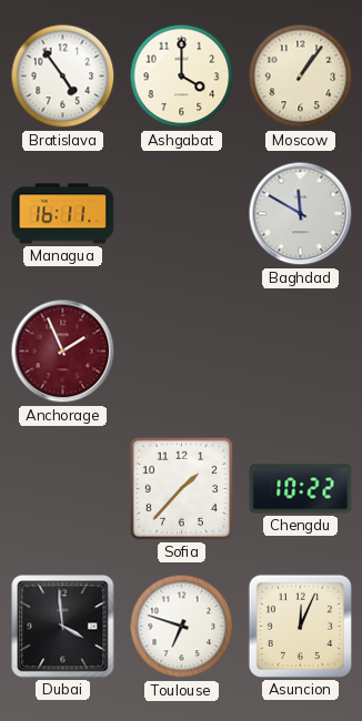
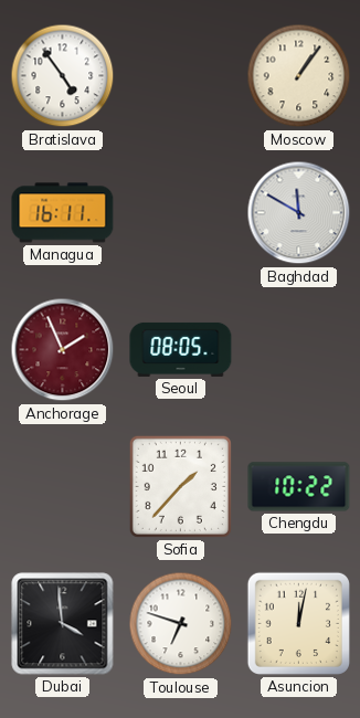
Ashgabat: 4:00 -> none (182, 77)
Seoul: none -> 08:05 (181, 349)
Asuncion: 12:04 -> 12:02 (298, 623)
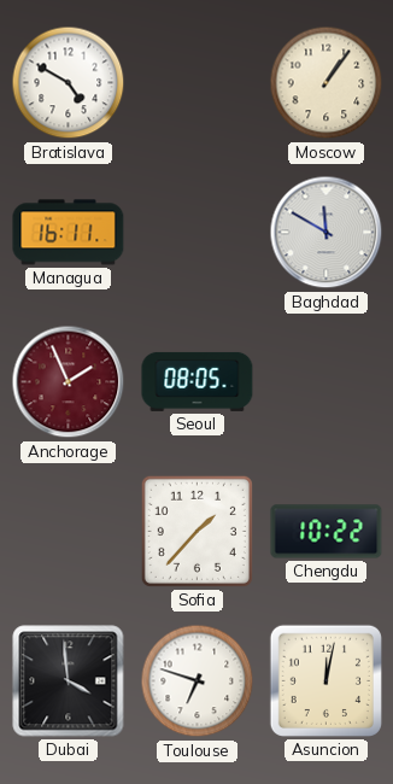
Bratislava: 4:54 -> 4:50 (69, 83)
